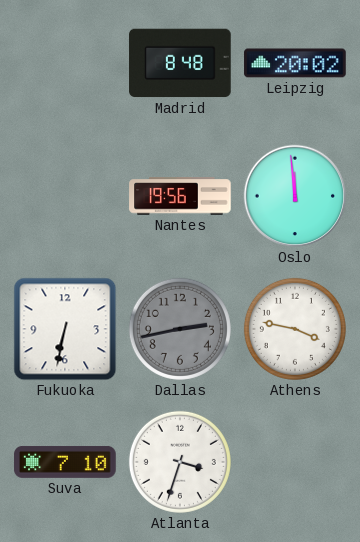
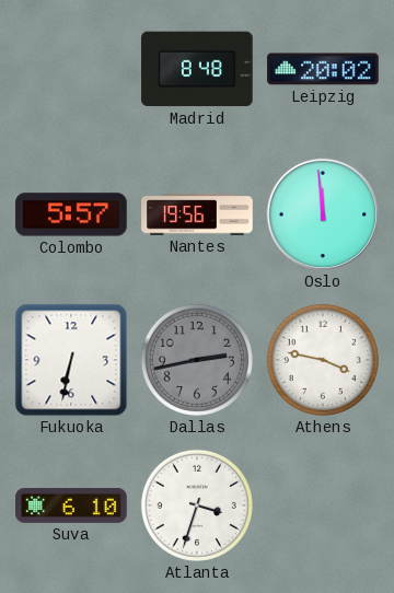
Colombo: none -> 5:57 (71, 214)
Suva: 7:10 -> 6:10 (71, 505)
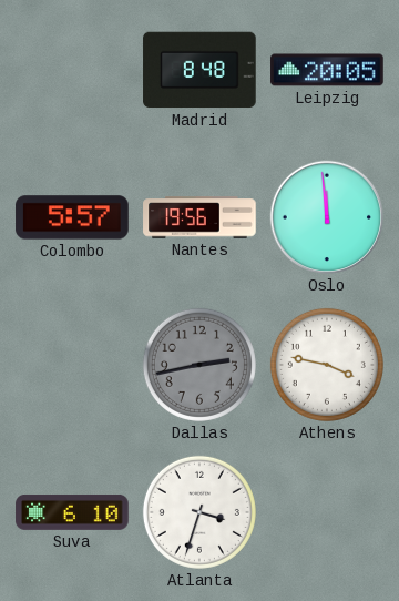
Leipzig: 20:02 -> 20:05 (327, 70)
Fukuoka: 6:32 -> none (71, 360)
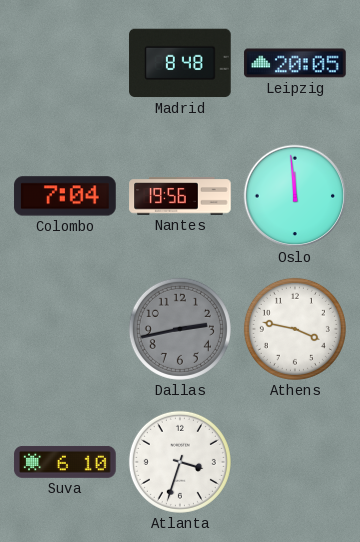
Colombo: 5:57 -> 7:04 (65, 196)
